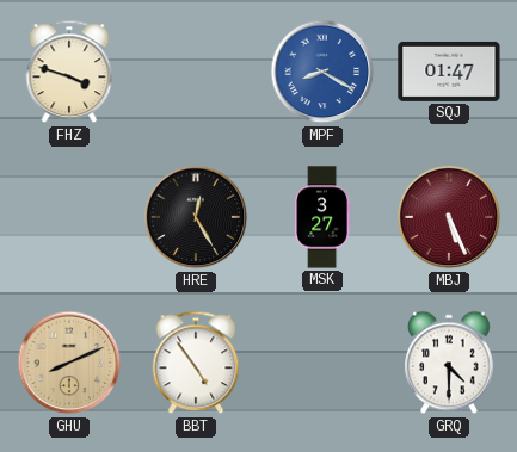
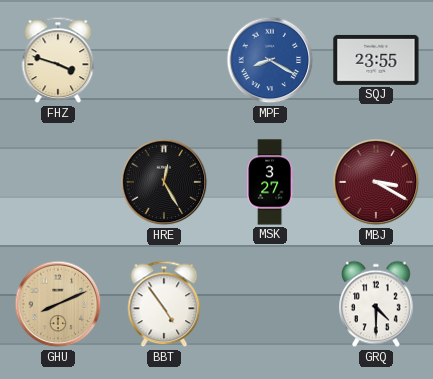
SQJ: 01:47 -> 23:55 (376, 60)
MBJ: 5:26 -> 3:20 (376, 182)
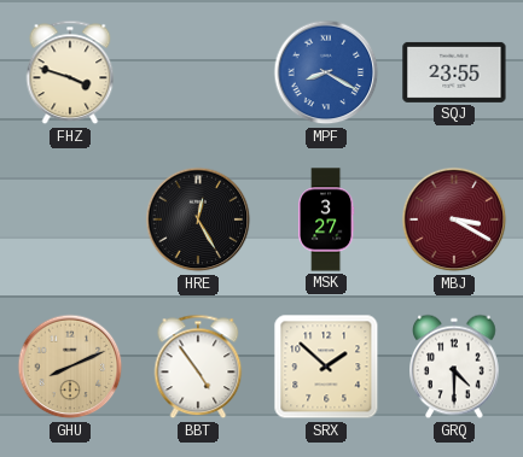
SRX: none -> 1:52 (326, 367)
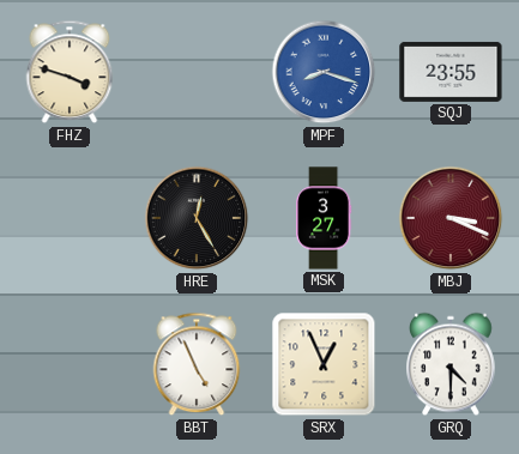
MPF: 8:20 -> 8:18 (324, 72)
MBJ: 3:20 -> 3:19 (451, 218)
GHU: 8:11 -> none (70, 367)
BBT: 4:54 -> 4:56 (197, 364)
SRX: 1:52 -> 12:56 (324, 364)
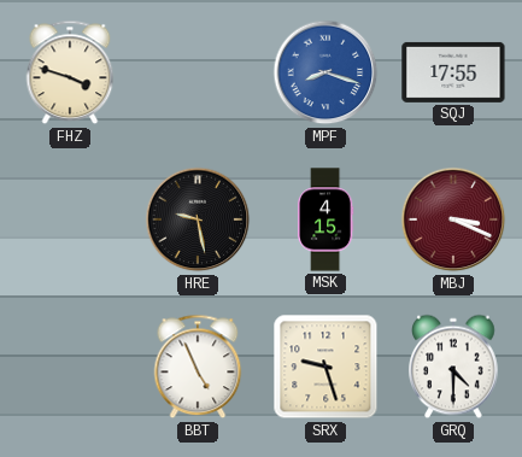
SQJ: 23:55 -> 17:55 (453, 72)
HRE: 12:25 -> 9:28 (198, 219)
MSK: 3:27 -> 4:15 (327, 219)
SRX: 12:56 -> 9:27 (325, 367)
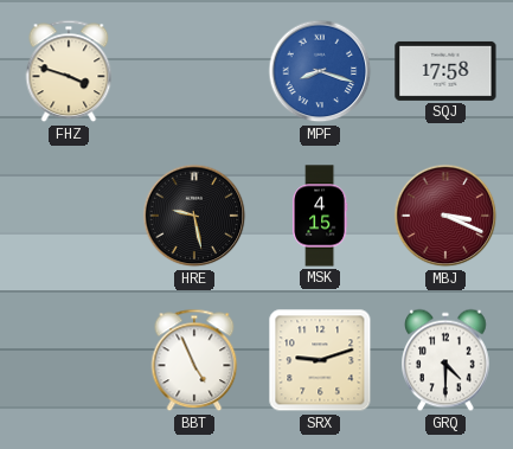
SQJ: 17:55 -> 17:58 (445, 71)
SRX: 9:27 -> 9:12 (320, 360)
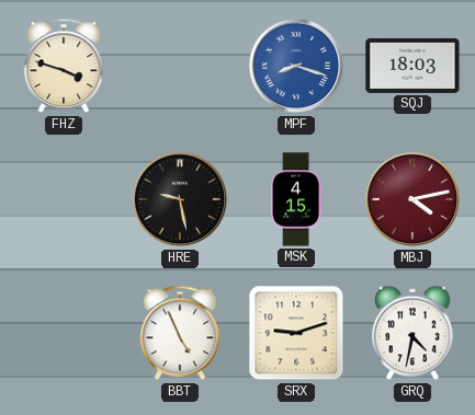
SQJ: 17:58 -> 18:03 (412, 66)
MBJ: 3:19 -> 4:13 (412, 199)
GRQ: 4:30 -> 4:32 (414, 333)
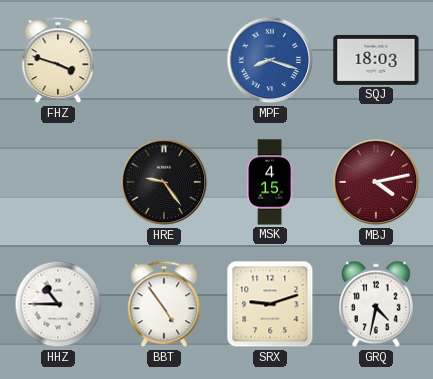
HRE: 9:28 -> 9:24 (164, 182)
HHZ: none -> 10:45 (58, 304)
BBT: 4:56 -> 4:54 (164, 304)
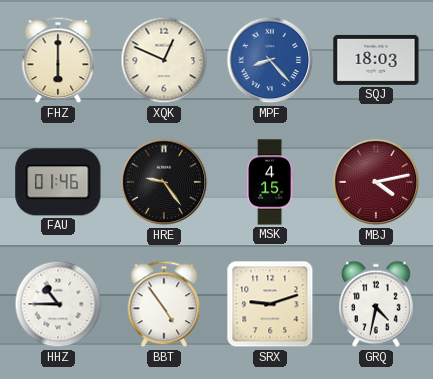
FHZ: 3:48 -> 6:00 (58, 60)
XQK: none -> 12:49 (164, 60)
MPF: 8:18 -> 8:23 (270, 60)
FAU: none -> 01:46 (58, 182)
